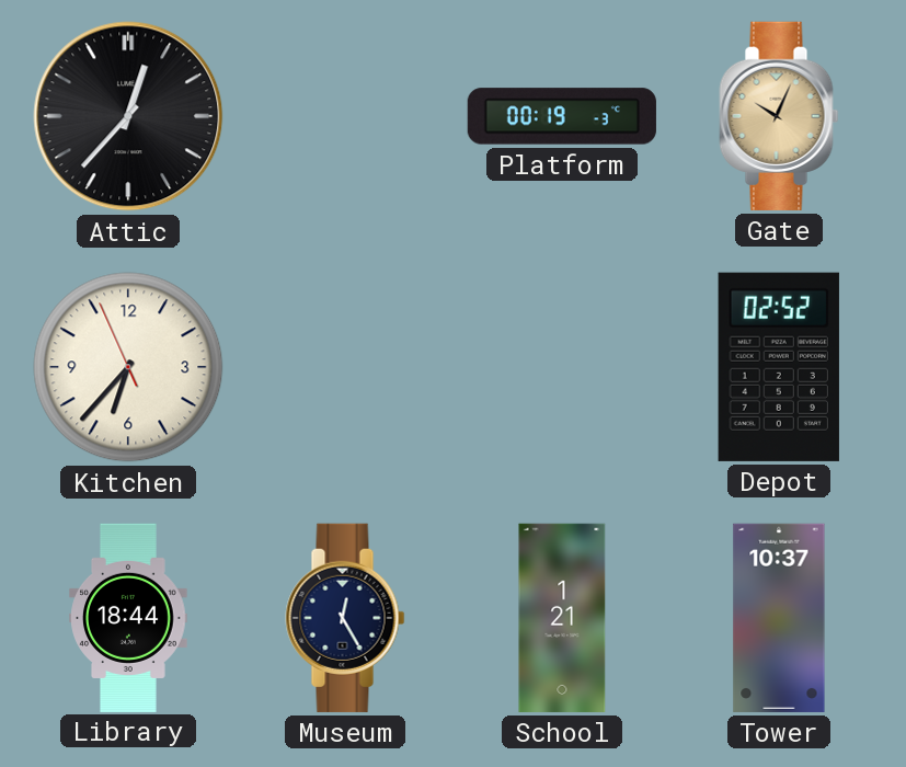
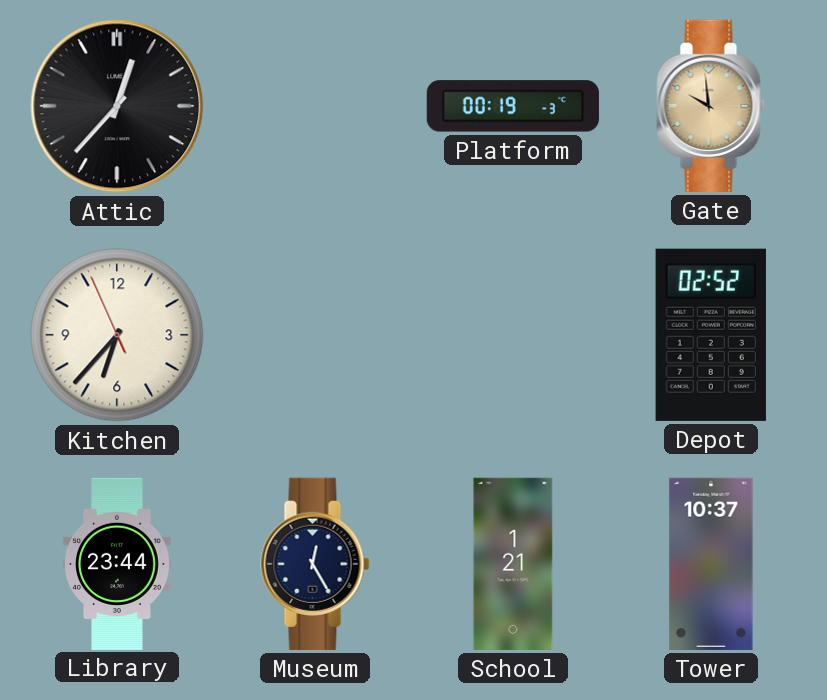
Gate: 10:04 -> 9:59 (711, 106)
Library: 18:44 -> 23:44 (117, 563)
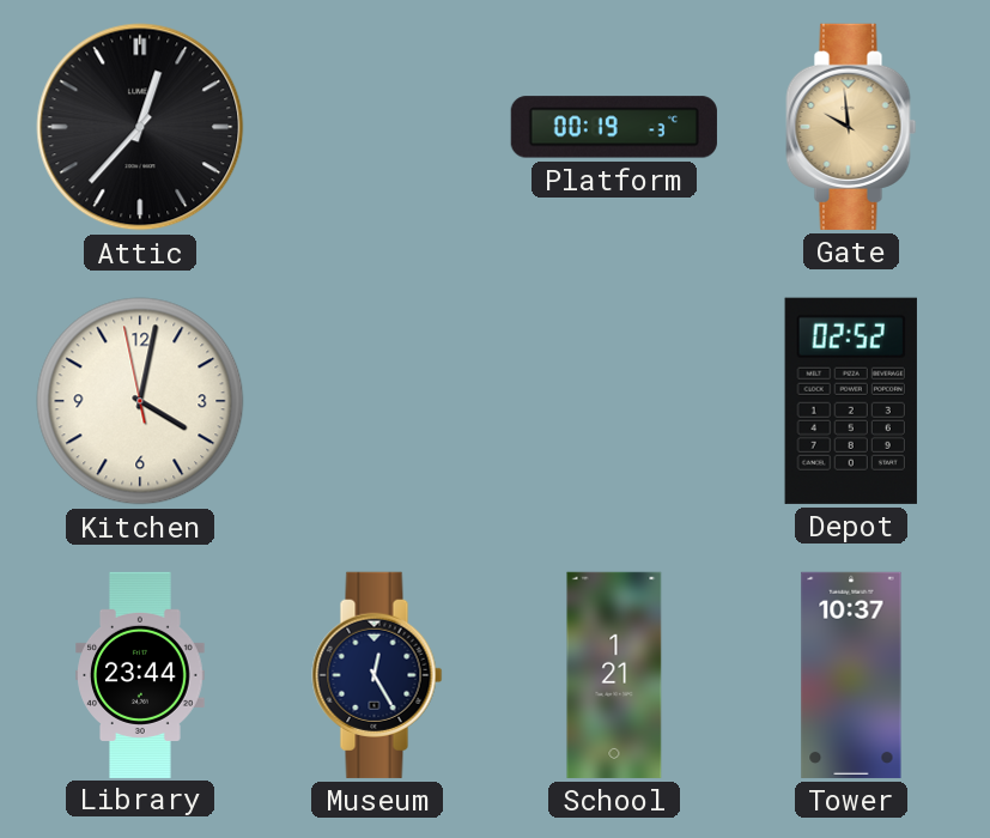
Kitchen: 6:36 -> 4:01 (140, 401)
